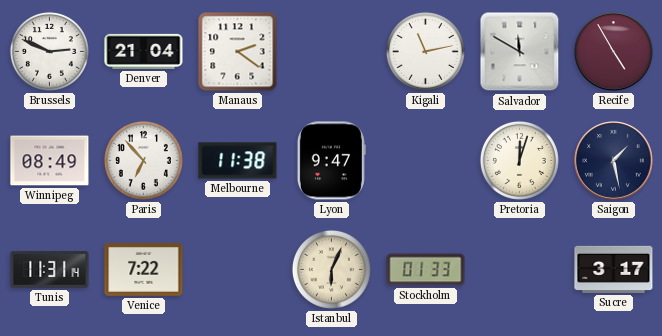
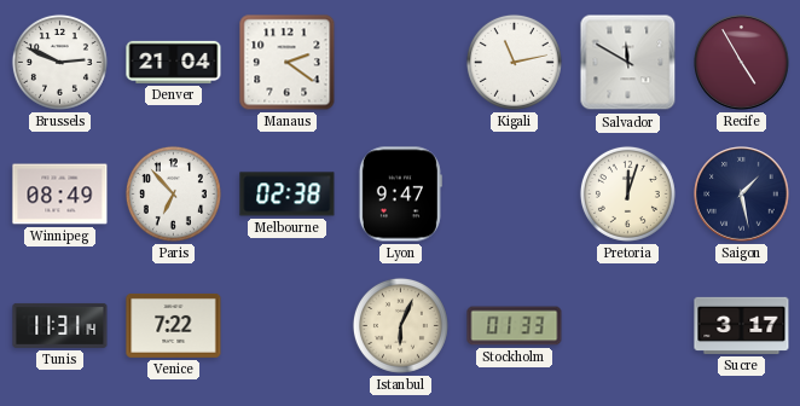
Melbourne: 11:38 -> 02:38 (288, 195)
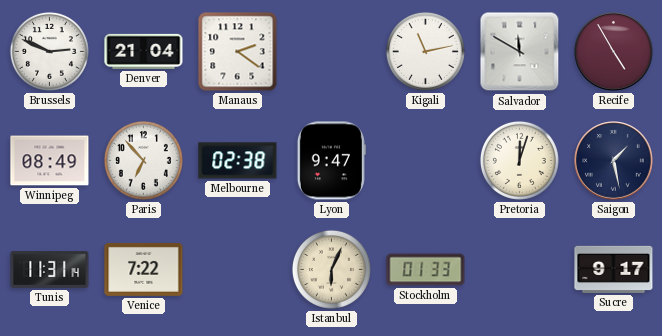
Sucre: 3:17 -> 9:17 (614, 269)
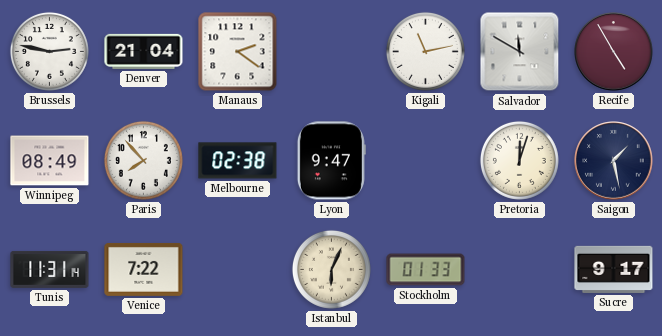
Brussels: 2:49 -> 2:47 (49, 51)
Paris: 6:53 -> 7:53 (143, 160)
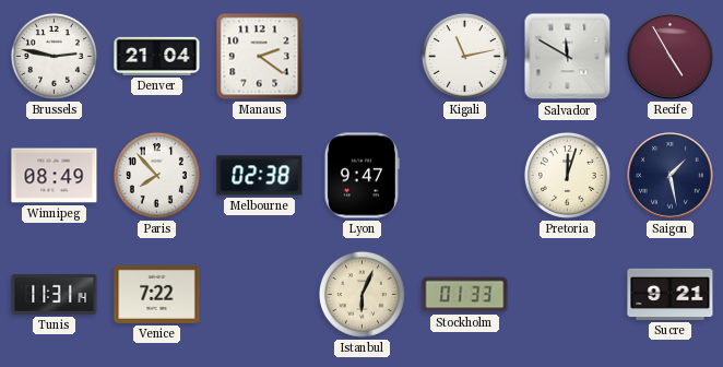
Sucre: 9:17 -> 9:21 (671, 294)
